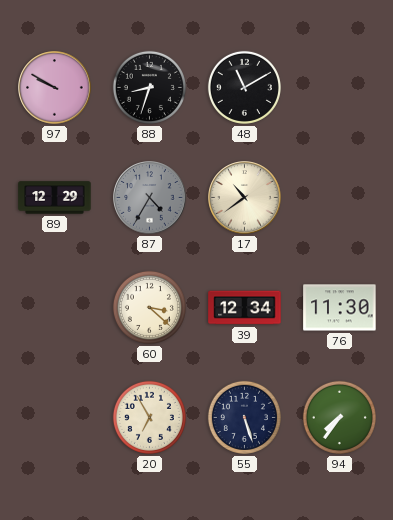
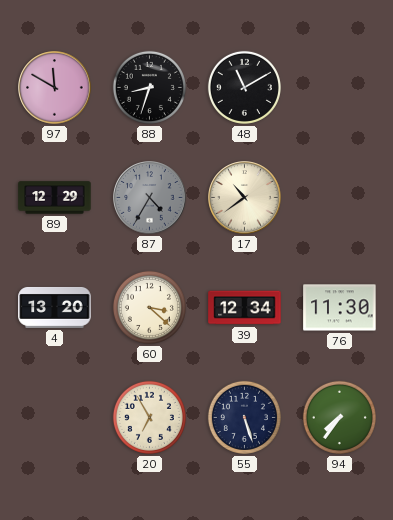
97: 9:50 -> 11:50 (55, 88)
4: none -> 13:20 (55, 307)
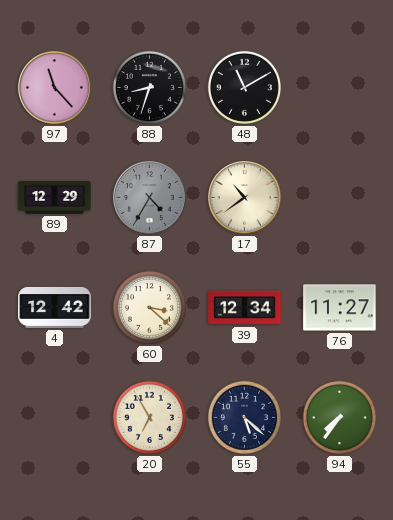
97: 11:50 -> 11:23 (55, 88)
4: 13:20 -> 12:42 (55, 307)
76: 11:30 -> 11:27 (340, 308)
55: 5:27 -> 5:22 (244, 417)
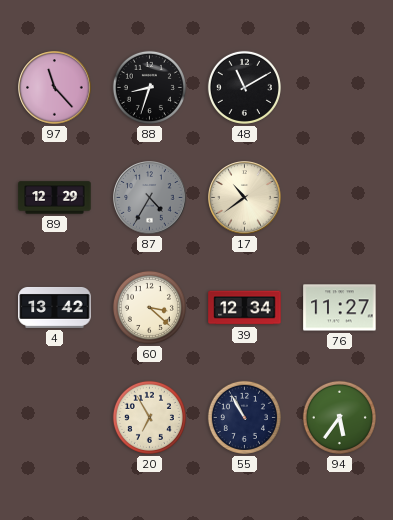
4: 12:42 -> 13:42 (55, 307)
55: 5:22 -> 10:55 (244, 417)
94: 7:36 -> 5:36 (339, 417)
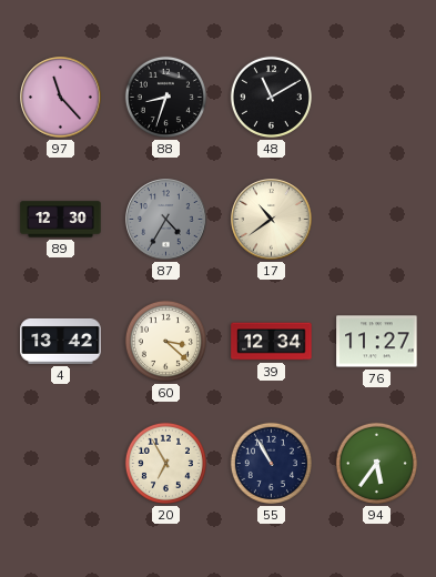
89: 12:29 -> 12:30 (61, 220)
